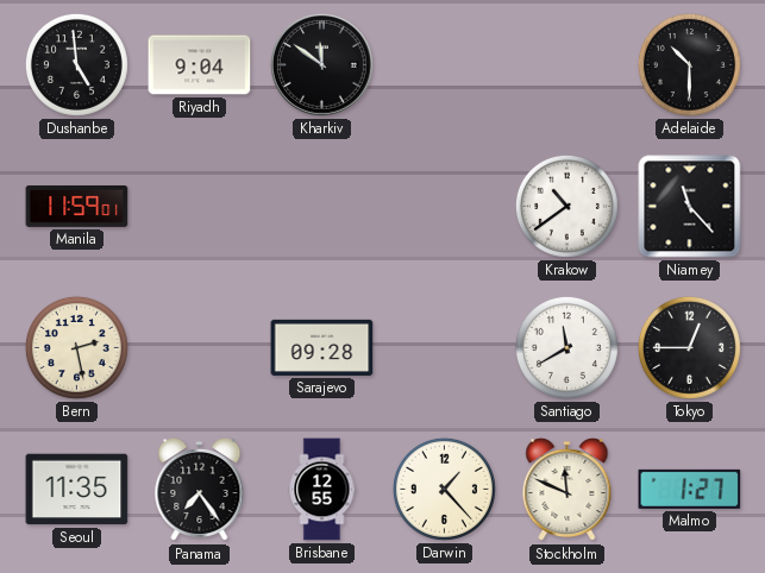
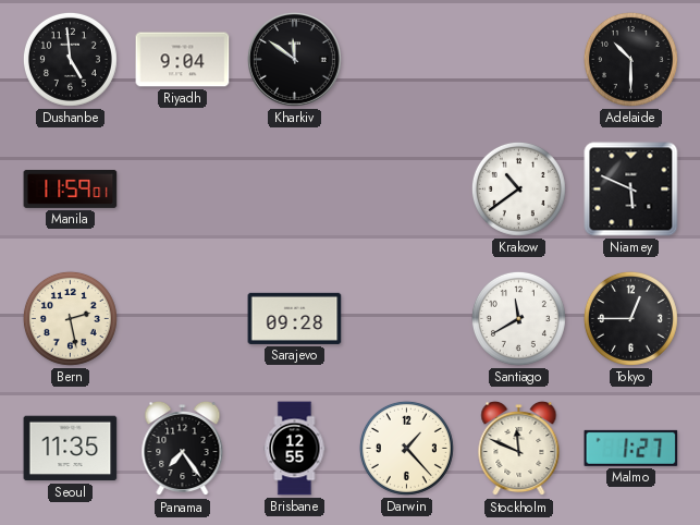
Niamey: 11:23 -> 5:49 (631, 190)
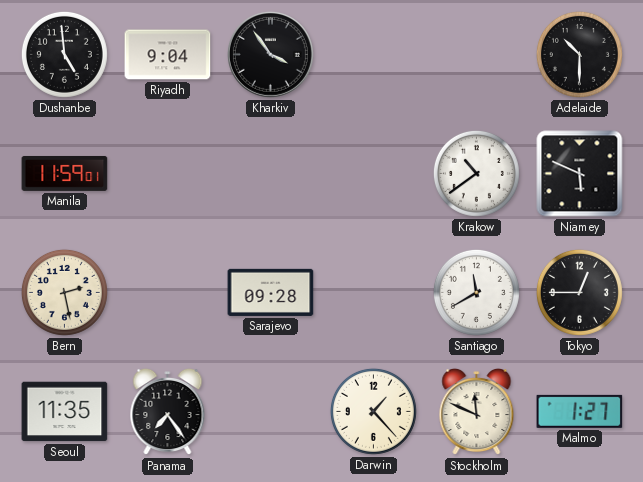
Kharkiv: 11:51 -> 3:54 (270, 54)
Brisbane: 12:55 -> none (295, 449)
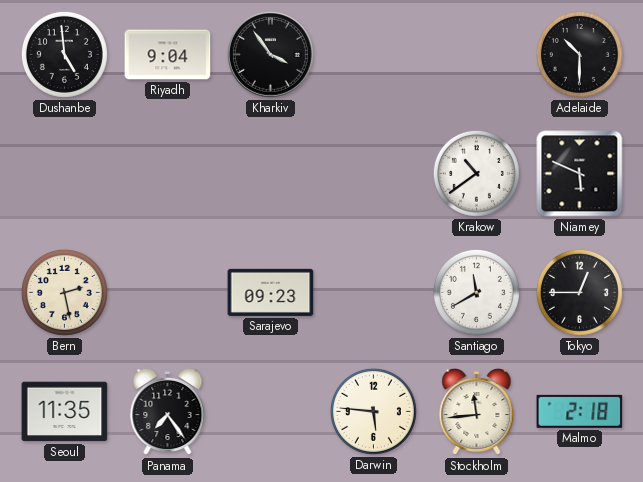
Manila: 11:59 -> none (65, 173)
Sarajevo: 09:28 -> 09:23 (271, 292)
Darwin: 1:23 -> 5:46 (373, 411)
Stockholm: 11:49 -> 11:44 (477, 412)
Malmo: 1:27 -> 2:18 (580, 411)
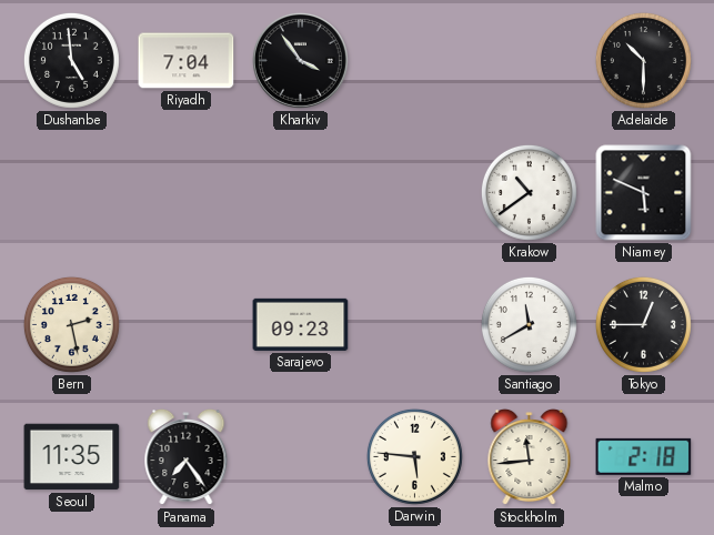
Riyadh: 9:04 -> 7:04 (187, 61)
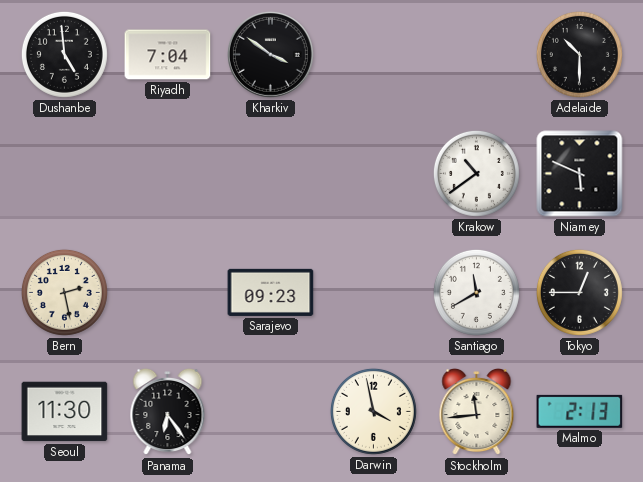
Kharkiv: 3:54 -> 3:51 (270, 54)
Seoul: 11:35 -> 11:30 (65, 412)
Panama: 7:24 -> 6:24 (168, 412)
Darwin: 5:46 -> 3:58 (373, 411)
Malmo: 2:18 -> 2:13 (580, 411)
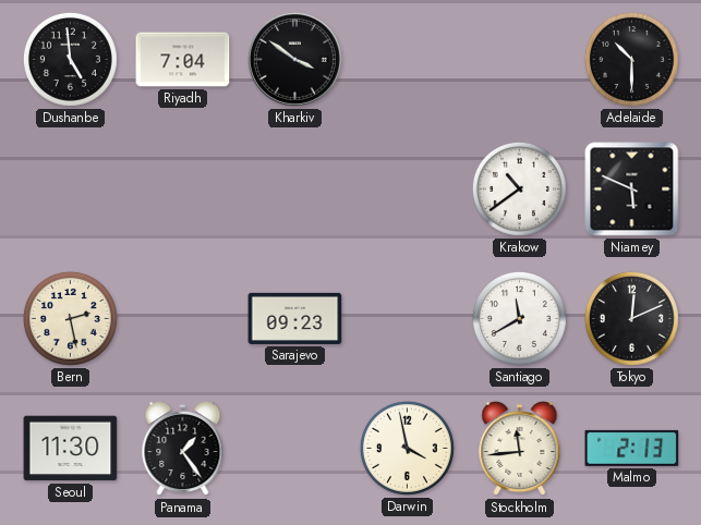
Tokyo: 12:45 -> 12:11 (631, 318)
Panama: 6:24 -> 1:24 (183, 449)
